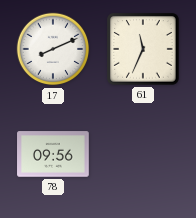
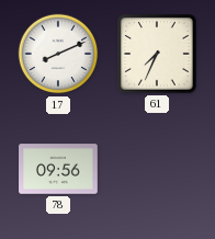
61: 11:34 -> 7:34 (157, 54)
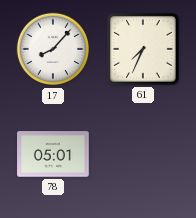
17: 8:11 -> 8:07 (53, 49)
78: 09:56 -> 05:01 (53, 154)
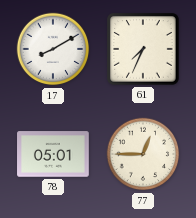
17: 8:07 -> 8:10 (53, 49)
77: none -> 12:45 (143, 154)
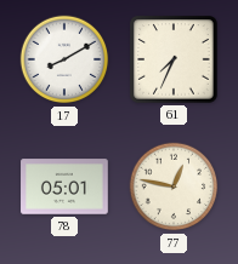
77: 12:45 -> 12:47 (174, 186)
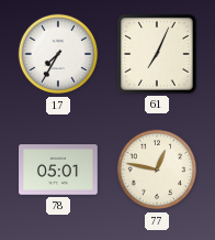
17: 8:10 -> 7:35 (58, 54)
61: 7:34 -> 7:04 (157, 54)
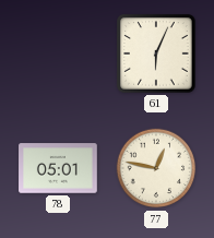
17: 7:35 -> none (58, 54)
61: 7:04 -> 6:04 (156, 53)
